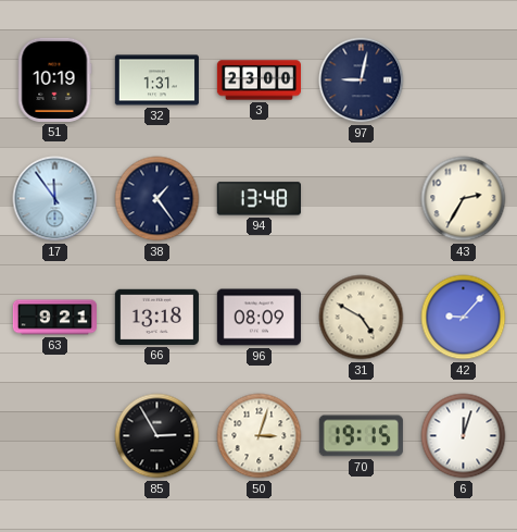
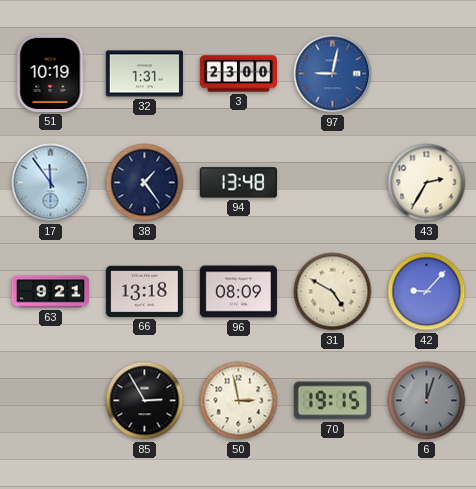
97 dial: navy -> blue (333, 74)
50: 3:03 -> 2:58 (239, 401)
6 dial: white -> grey (427, 401)
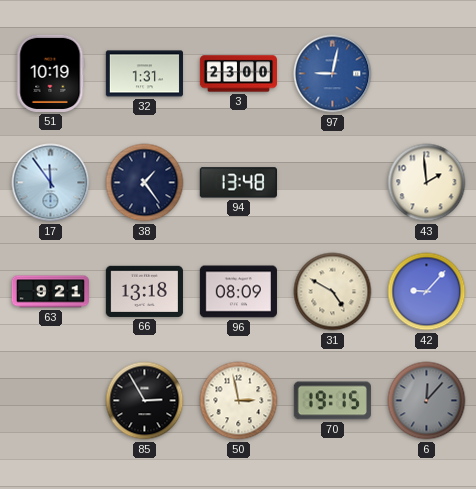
43: 2:35 -> 1:59 (427, 183)
6: 12:03 -> 12:07 (427, 401)
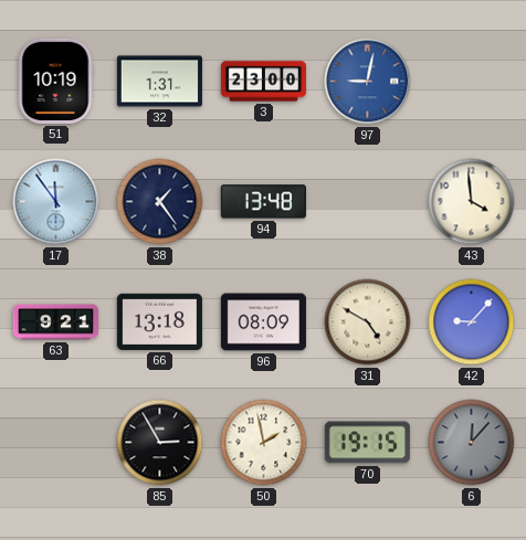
43: 1:59 -> 3:59 (472, 202)
50: 2:58 -> 1:58 (264, 443)
